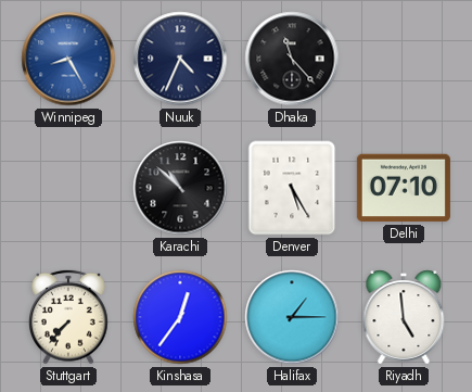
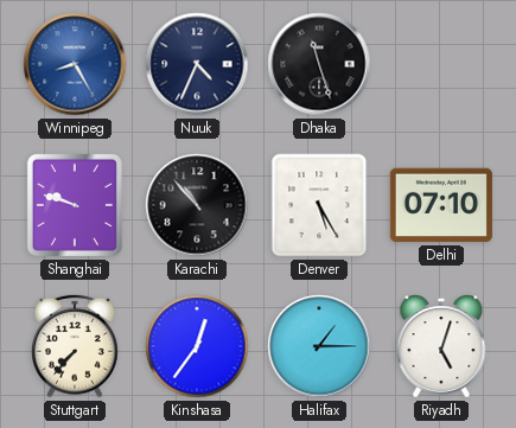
Dhaka: 11:23 -> 11:27 (319, 64)
Shanghai: none -> 9:48 (75, 205)
Karachi: 10:52 -> 10:53 (197, 205)
Riyadh: 4:59 -> 5:03 (441, 346)
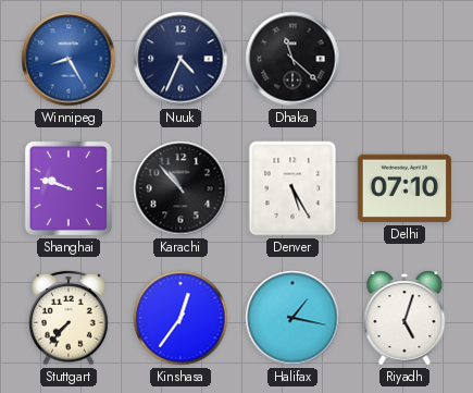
Dhaka: 11:27 -> 11:22 (292, 59)
Halifax: 1:15 -> 1:17 (292, 318)
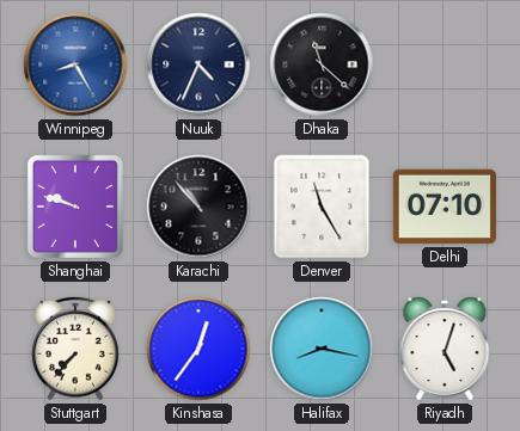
Denver: 5:25 -> 11:25 (322, 207)
Halifax: 1:17 -> 8:17 (322, 349)
